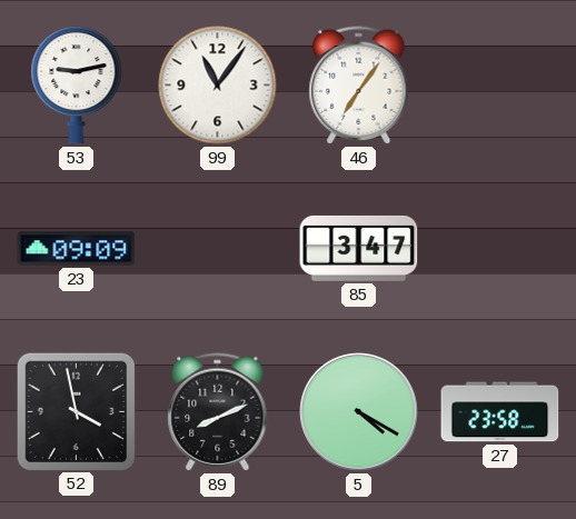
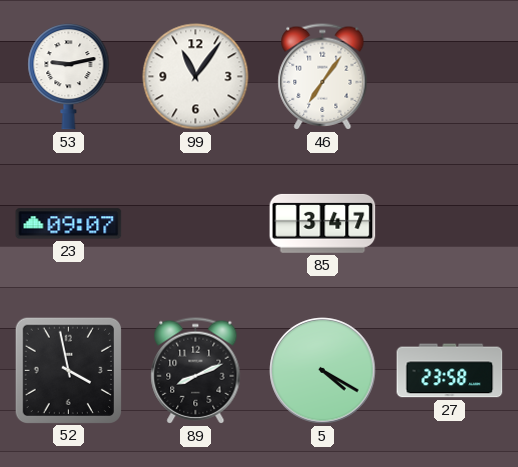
23: 09:09 -> 09:07 (69, 224)
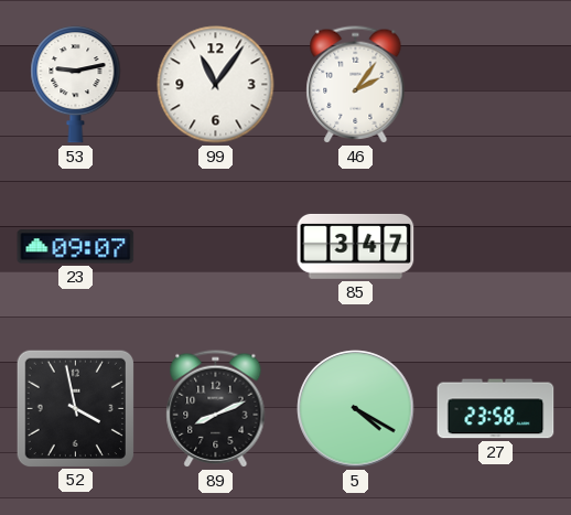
46: 7:06 -> 2:06 (356, 85)
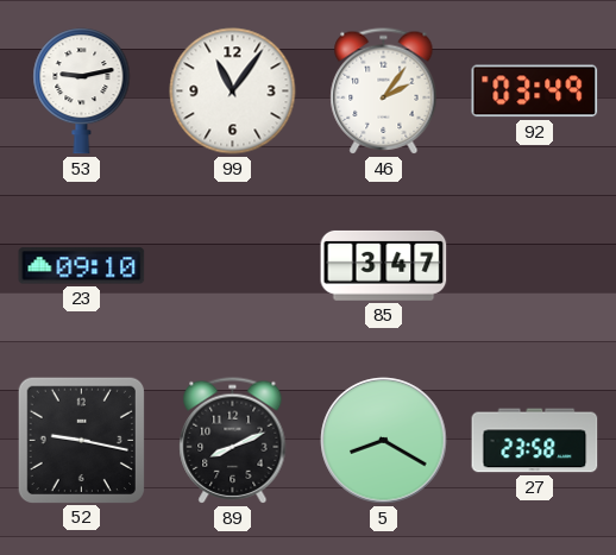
92: none -> 03:49 (535, 92)
23: 09:07 -> 09:10 (82, 266)
52: 3:58 -> 9:17 (81, 440)
5: 4:20 -> 8:20 (384, 441)
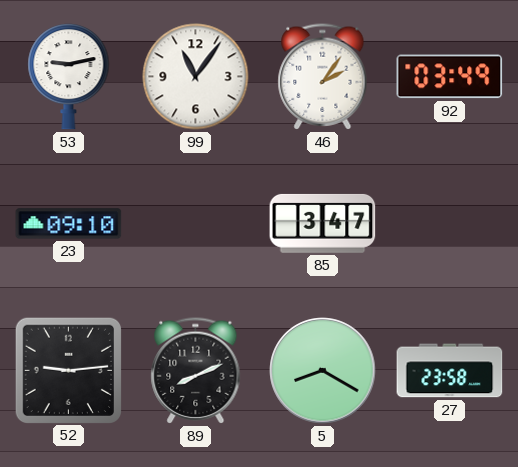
52: 9:17 -> 9:14 (68, 370)
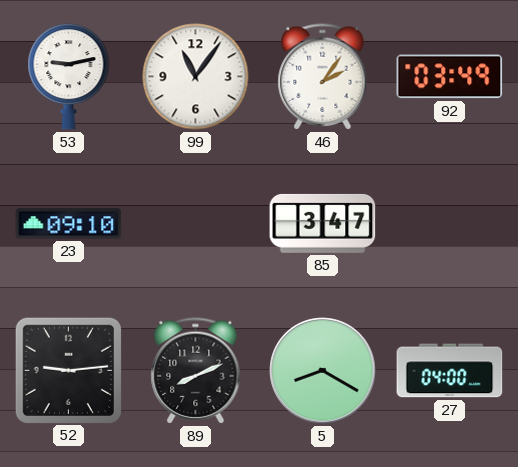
27: 23:58 -> 04:00 (450, 371)
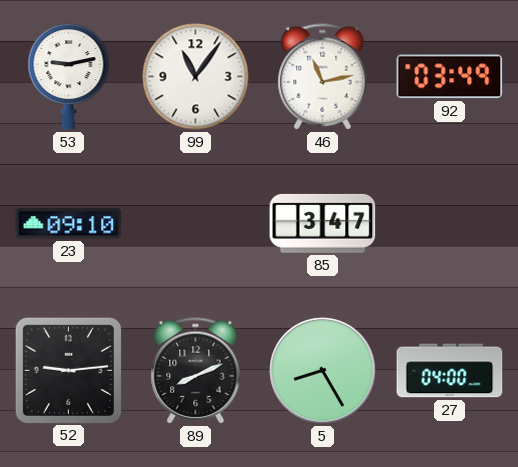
46: 2:06 -> 11:13 (323, 77)
5: 8:20 -> 8:25 (323, 371)
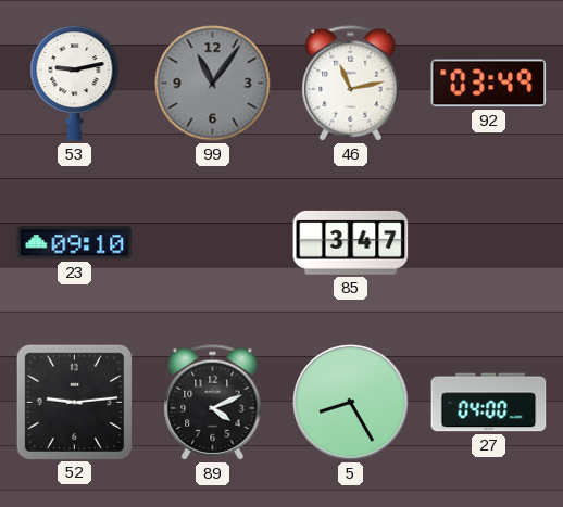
99 dial: white -> grey (213, 84)
89: 8:11 -> 4:11 (213, 403)
